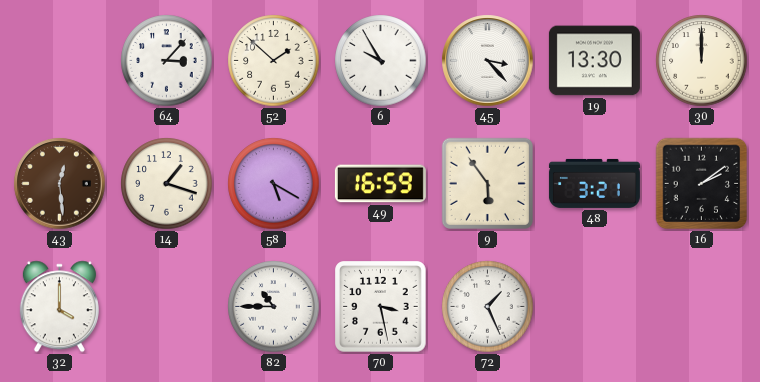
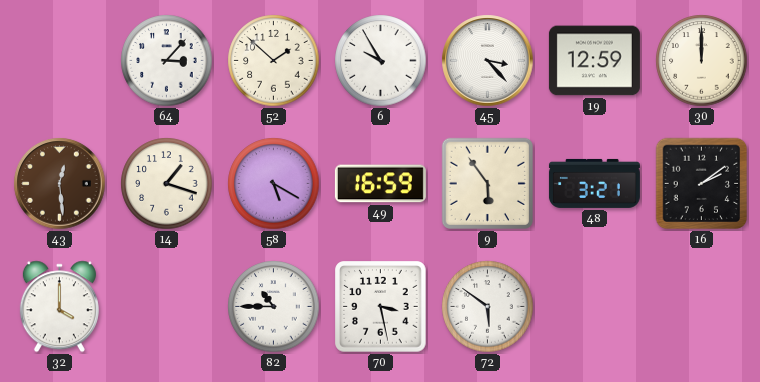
19: 13:30 -> 12:59 (594, 61)
72: 1:26 -> 5:51 (488, 307)
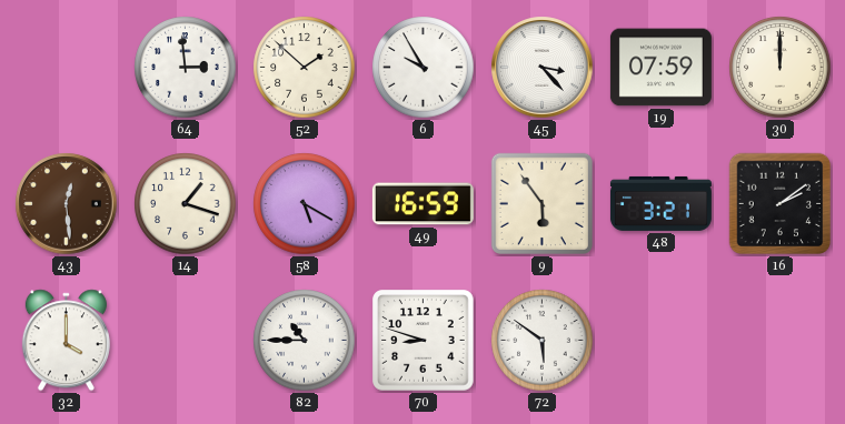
64: 3:07 -> 2:59 (186, 68)
19: 12:59 -> 07:59 (660, 68)
70: 3:28 -> 8:48 (424, 341)
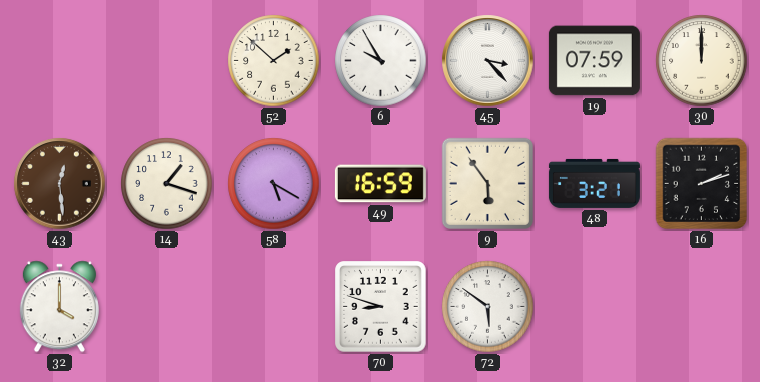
64: 2:59 -> none (186, 68)
16: 2:09 -> 2:12 (702, 184)
82: 10:45 -> none (305, 341)
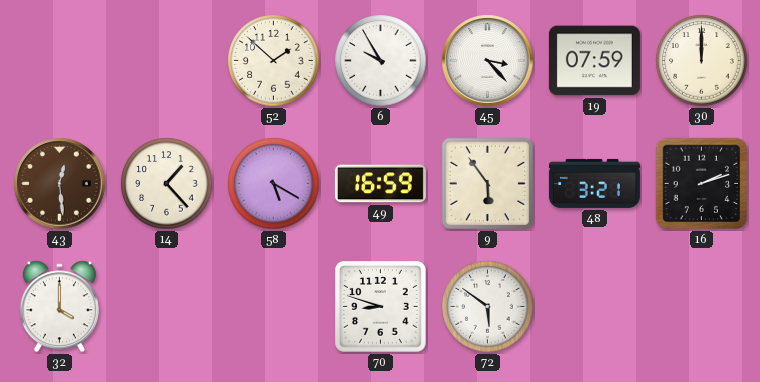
14: 1:18 -> 1:23 (167, 184)
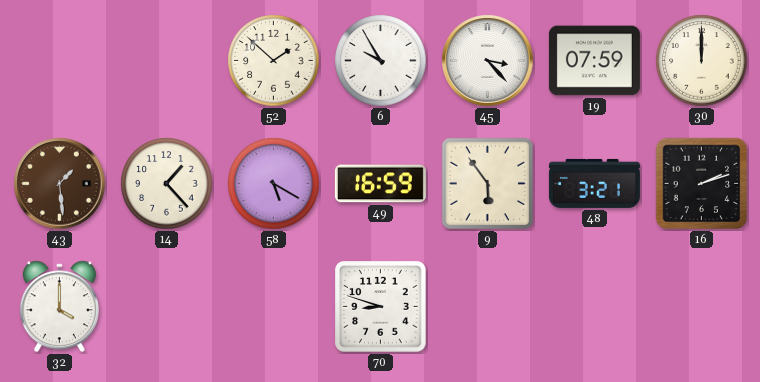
43: 12:29 -> 1:29 (60, 184)
72: 5:51 -> none (488, 307)
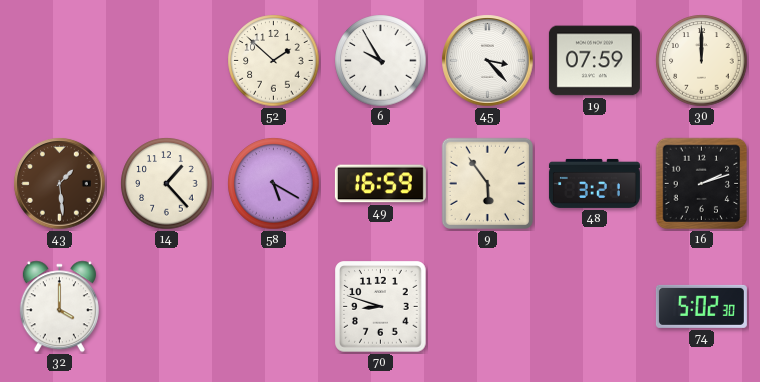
74: none -> 5:02 (701, 306)
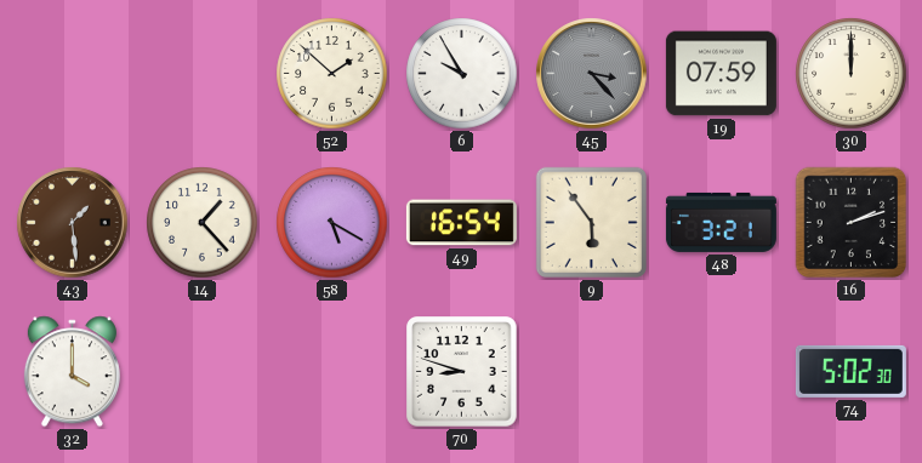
45 dial: white -> grey (592, 74)
49: 16:59 -> 16:54 (461, 223)
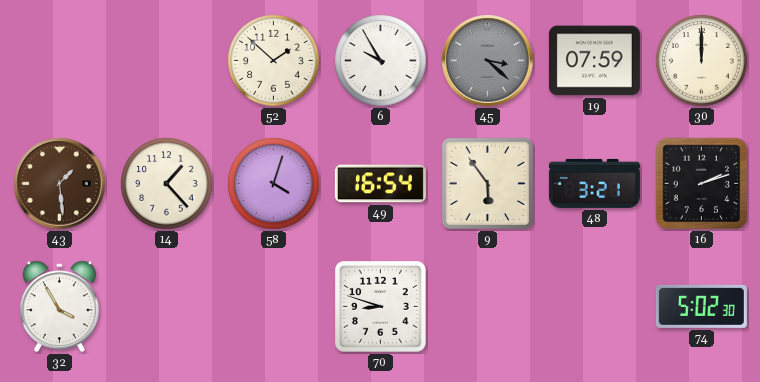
45: 3:23 -> 3:22 (488, 61)
58: 5:20 -> 4:03 (274, 184)
32: 4:00 -> 3:55 (59, 307)
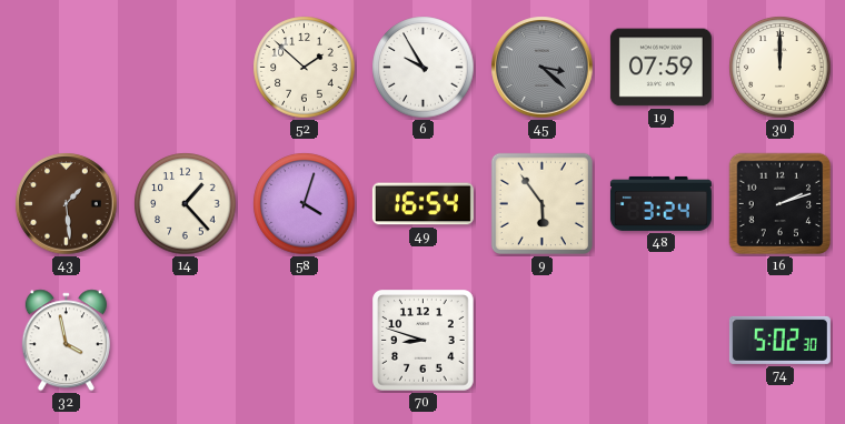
48: 3:21 -> 3:24 (660, 203)
32: 3:55 -> 3:58 (66, 341)
